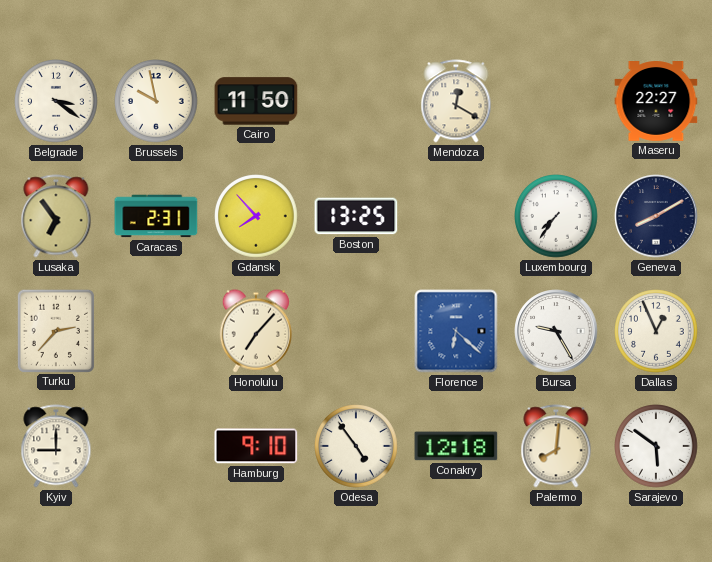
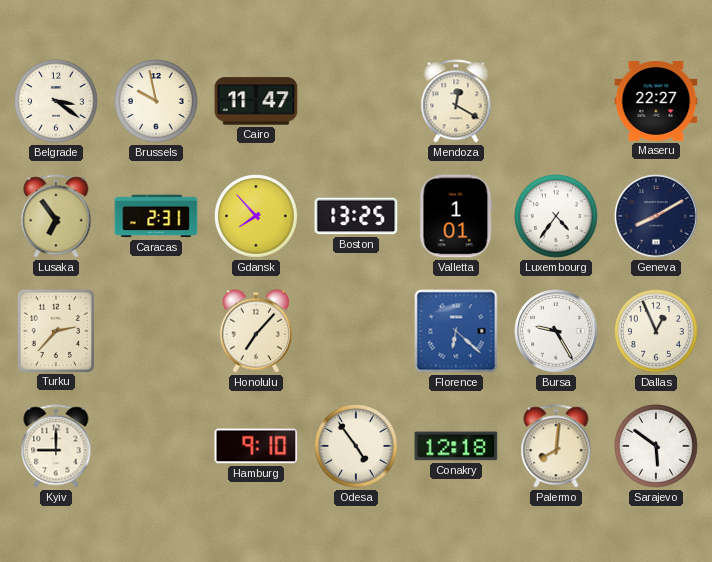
Cairo: 11:50 -> 11:47 (256, 101)
Valletta: none -> 1:01 (456, 216)
Luxembourg: 7:36 -> 4:36 (556, 216)
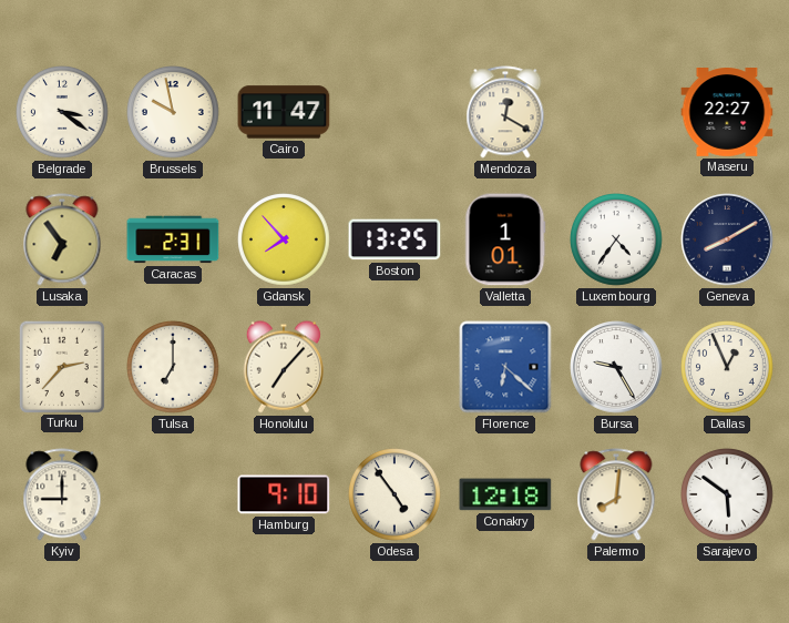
Tulsa: none -> 7:00 (173, 367)
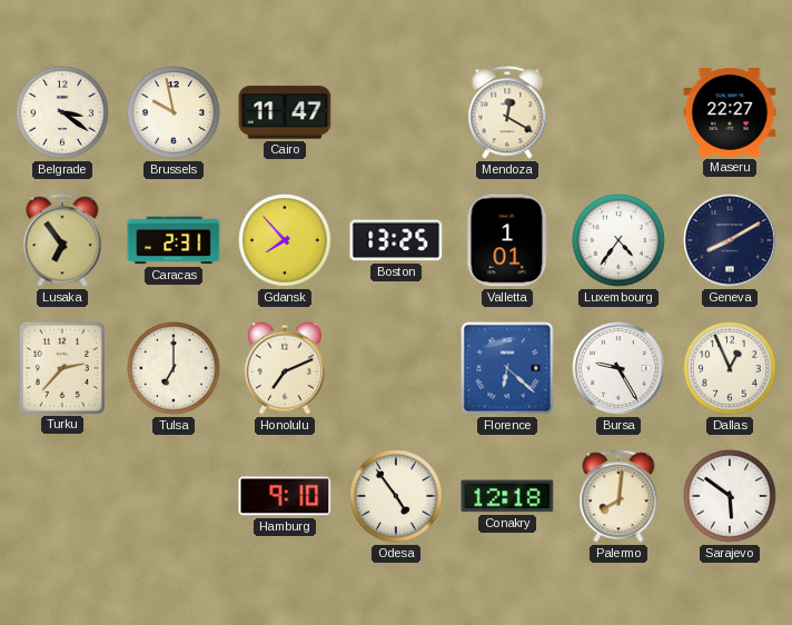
Honolulu: 7:07 -> 7:11 (285, 368)
Kyiv: 9:00 -> none (62, 494)
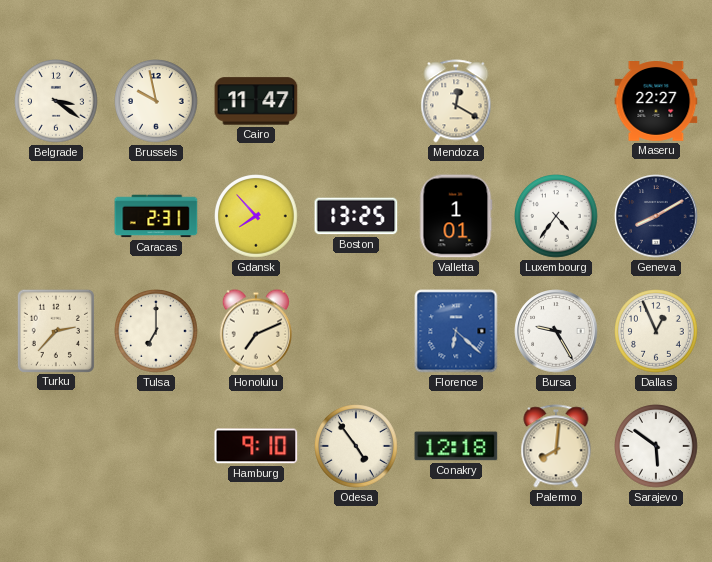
Lusaka: 6:54 -> none (62, 240)
